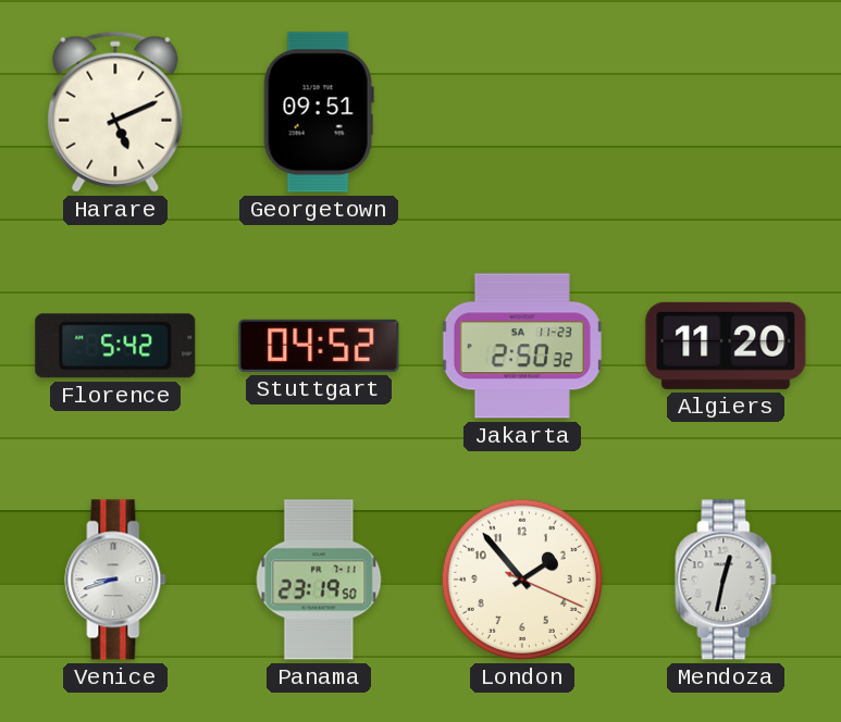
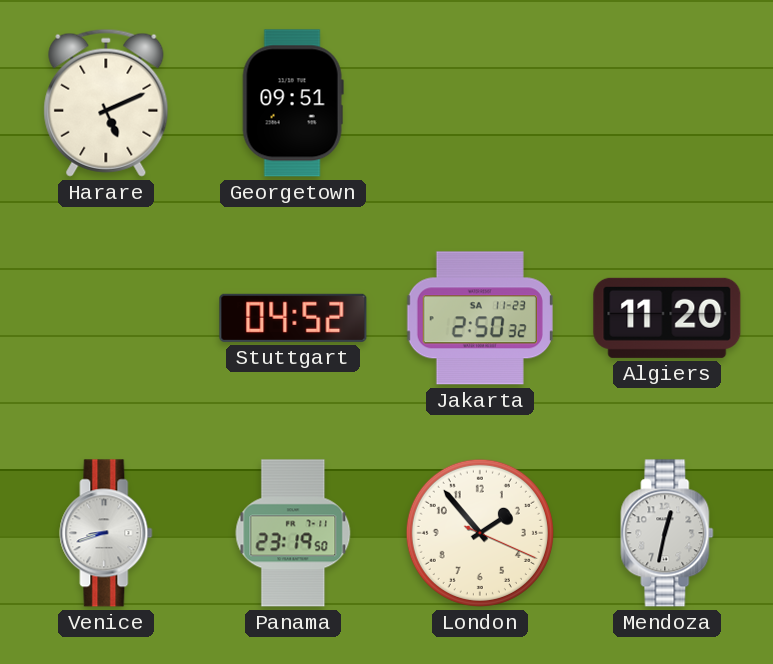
Florence: 5:42 -> none (115, 346)
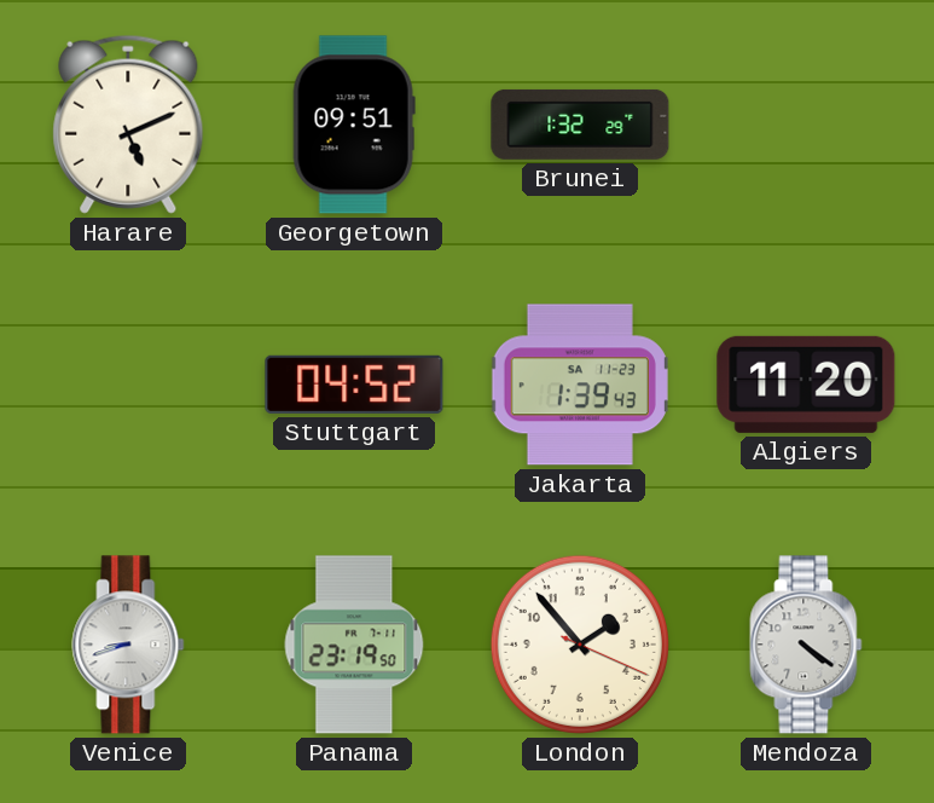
Brunei: none -> 1:32 (580, 125)
Jakarta: 2:50 -> 1:39 (580, 385)
Mendoza: 12:32 -> 4:21 (806, 645)
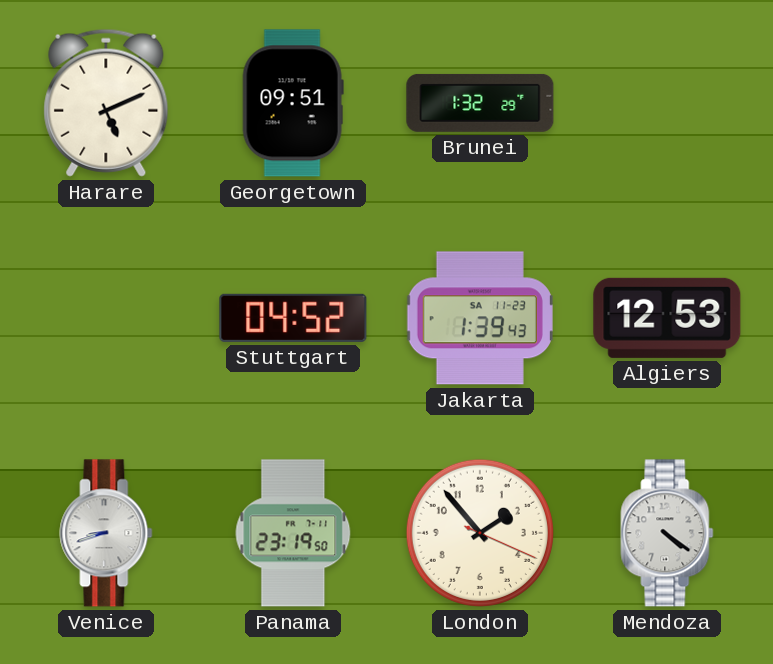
Algiers: 11:20 -> 12:53 (667, 318)
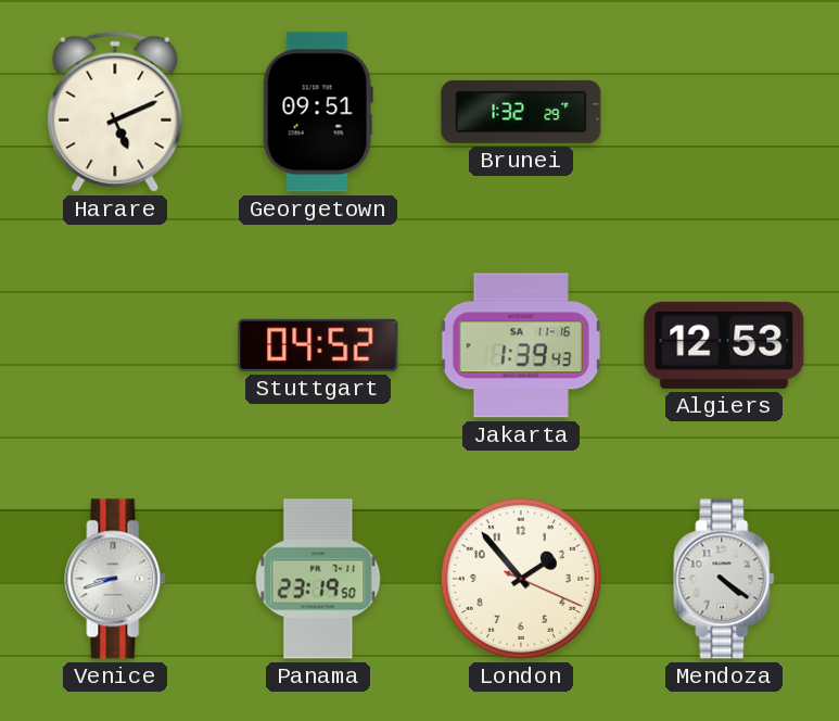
Jakarta date: SA 11-23 -> SA 11-16 (521, 345)
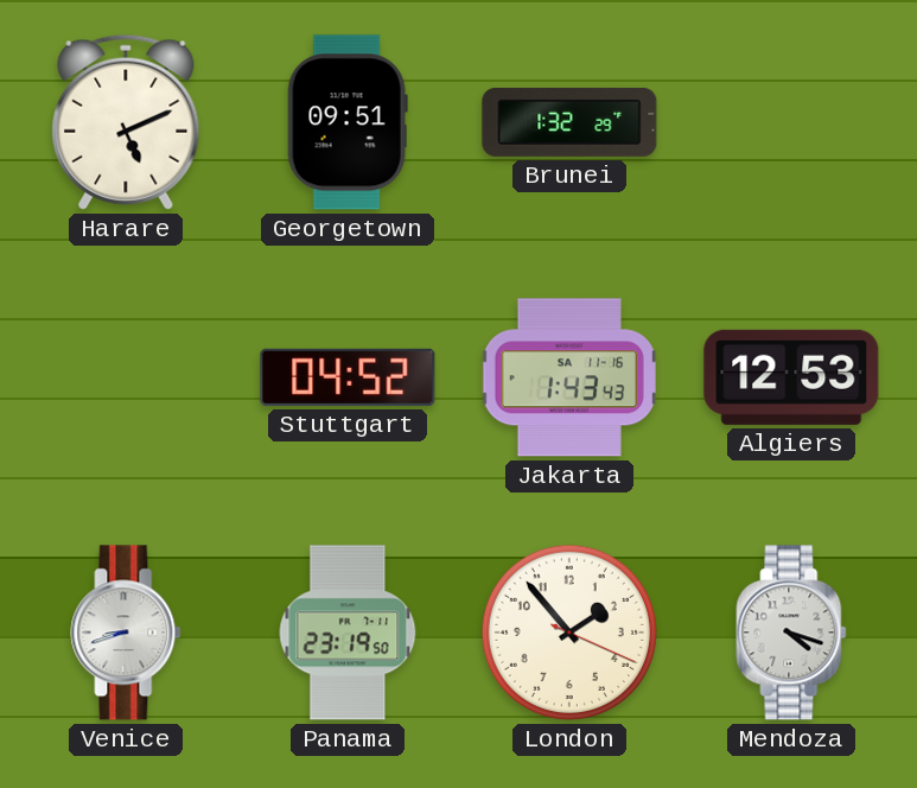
Jakarta: 1:39 -> 1:43 (569, 377)
Mendoza: 4:21 -> 4:18 (791, 633)
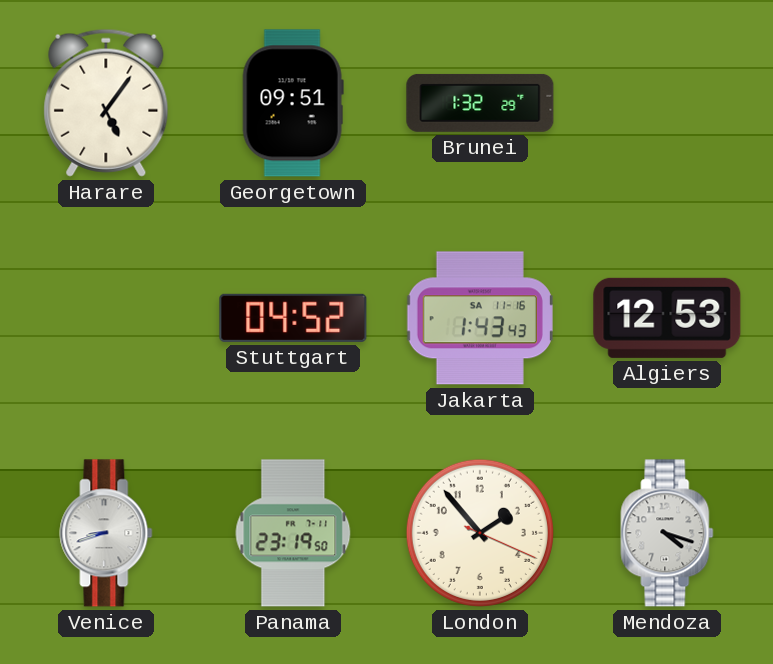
Harare: 5:11 -> 5:06 (106, 103)
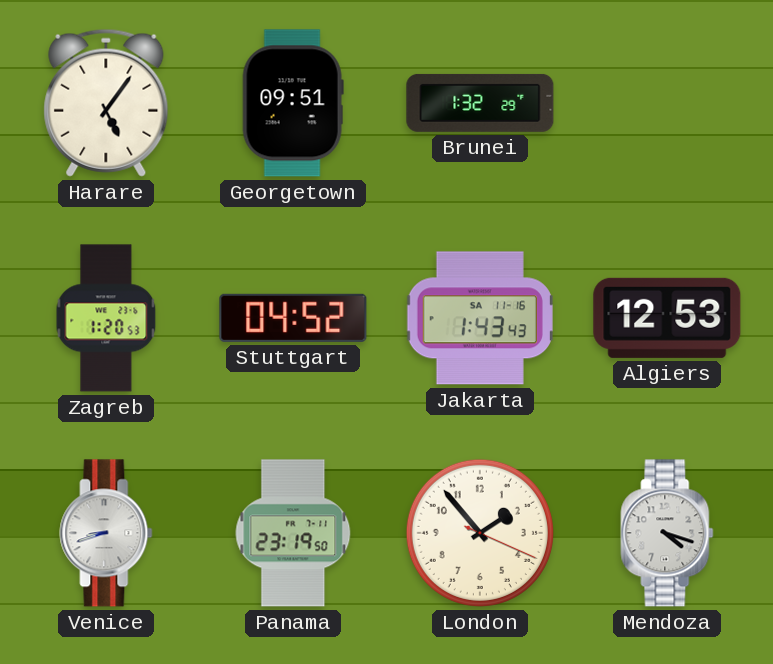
Zagreb: none -> 1:20 (106, 318)
